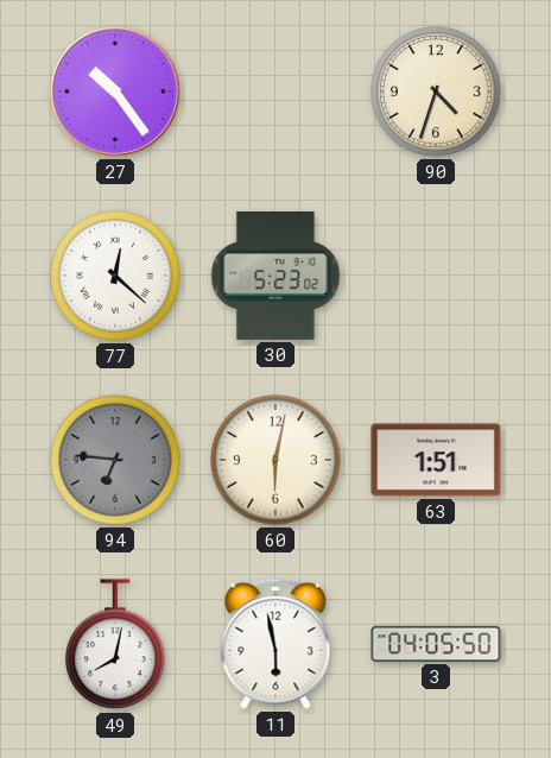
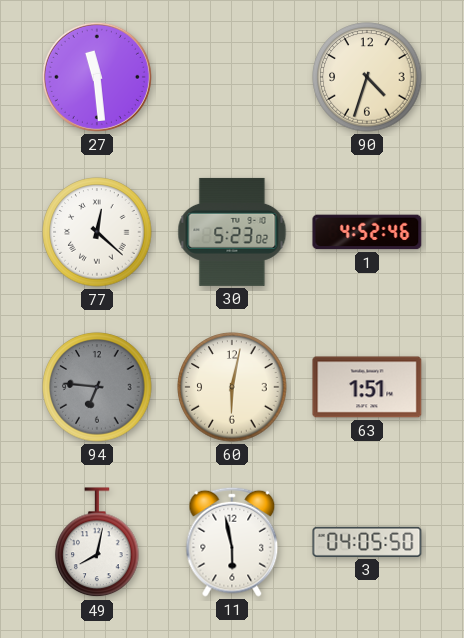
27: 10:24 -> 11:29 (97, 77)
1: none -> 4:52 (367, 232)
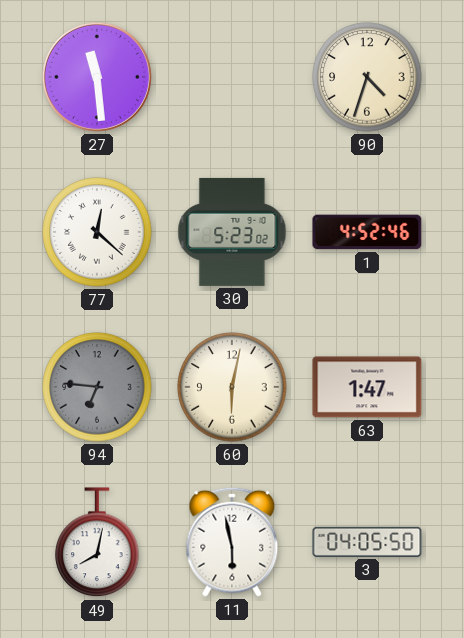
63: 1:51 -> 1:47 (367, 387)
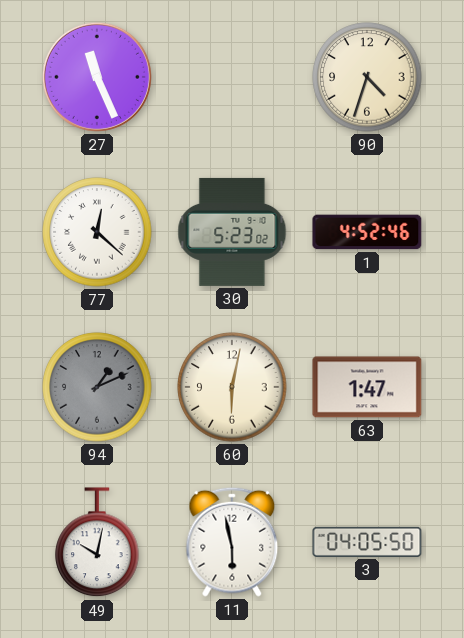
27: 11:29 -> 11:26 (97, 77)
94: 6:46 -> 1:11 (97, 387)
49: 8:02 -> 10:02 (97, 543)
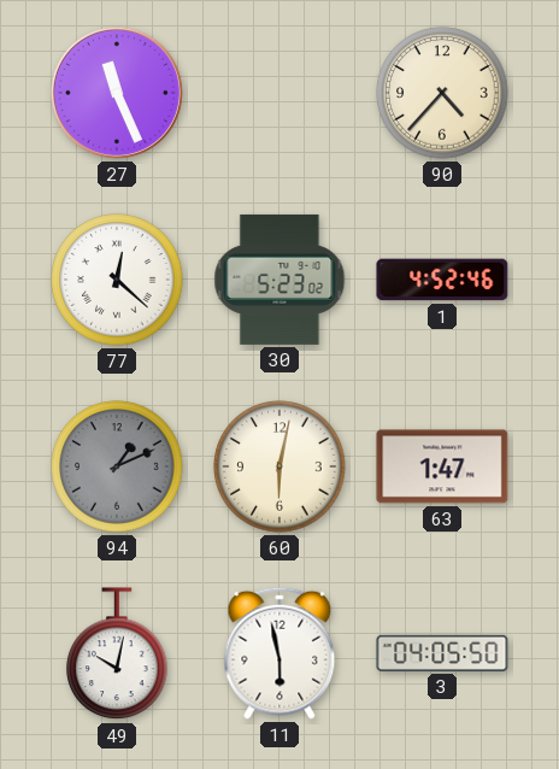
90: 4:33 -> 4:37 (442, 93)
